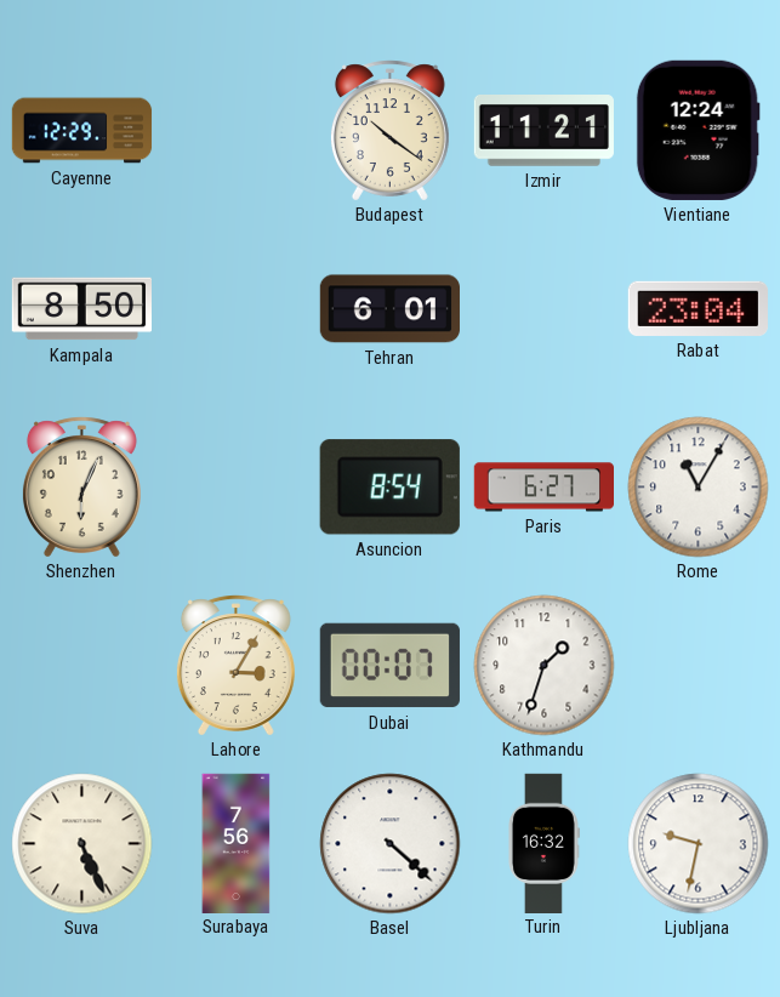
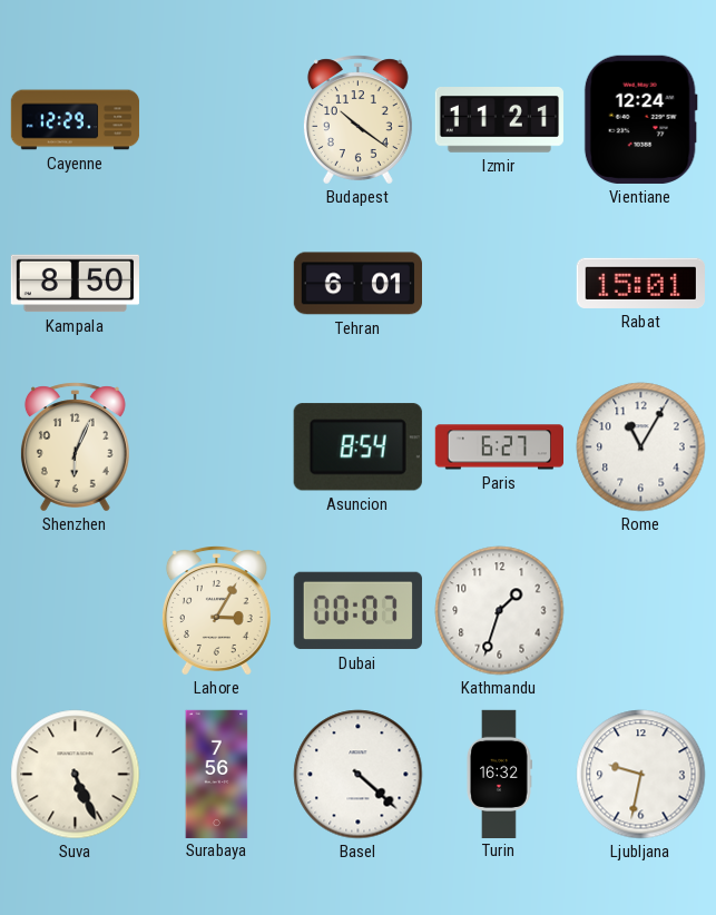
Rabat: 23:04 -> 15:01 (640, 283)
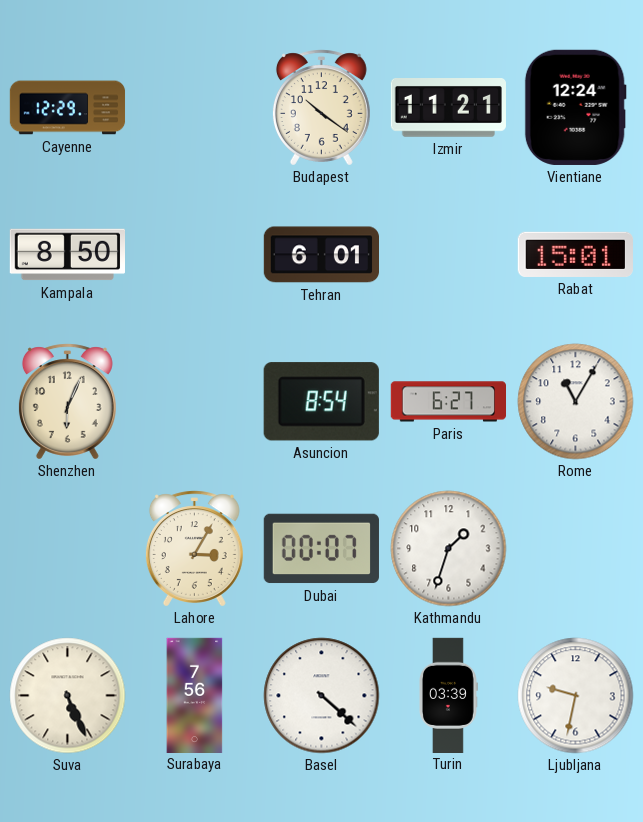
Turin: 16:32 -> 03:39 (449, 695)
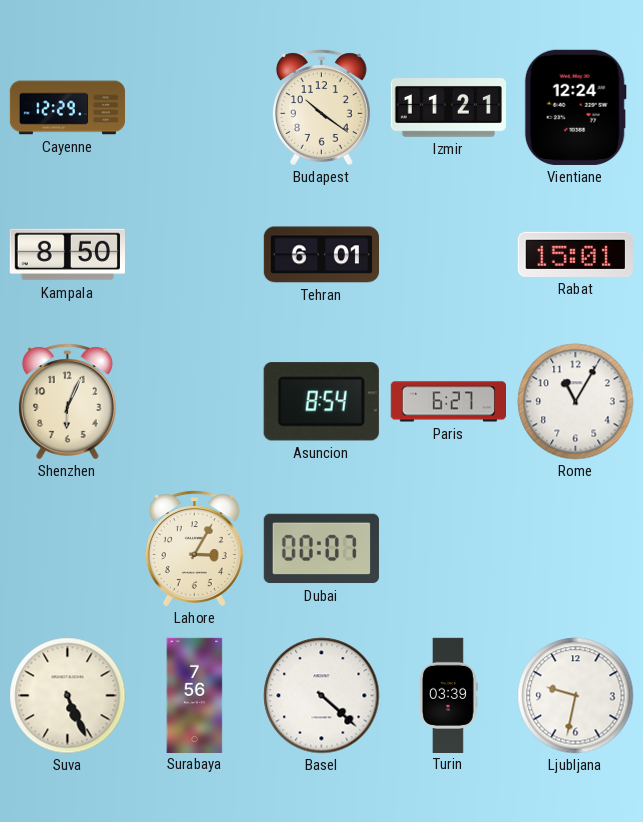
Kathmandu: 1:33 -> none (449, 549)
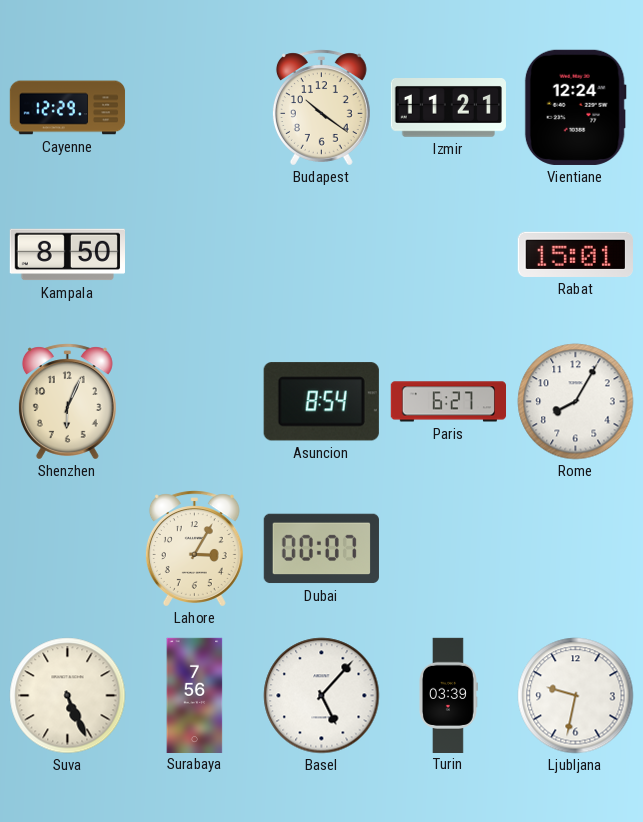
Tehran: 6:01 -> none (321, 255)
Rome: 11:05 -> 8:05 (576, 402)
Basel: 4:22 -> 5:07 (322, 696)
